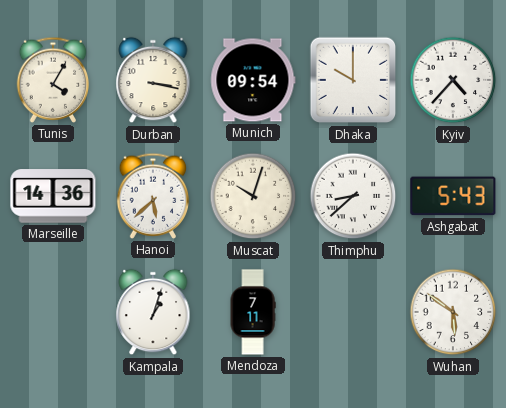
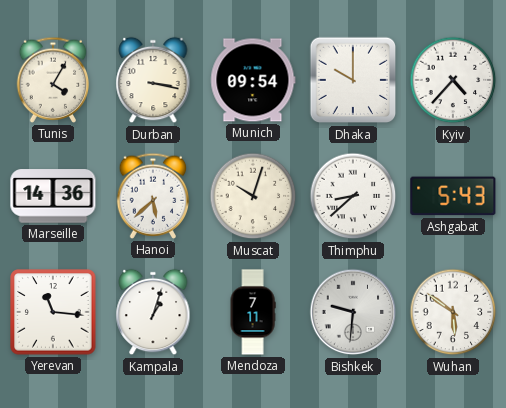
Yerevan: none -> 11:16 (53, 312)
Bishkek: none -> 9:31 (353, 312)
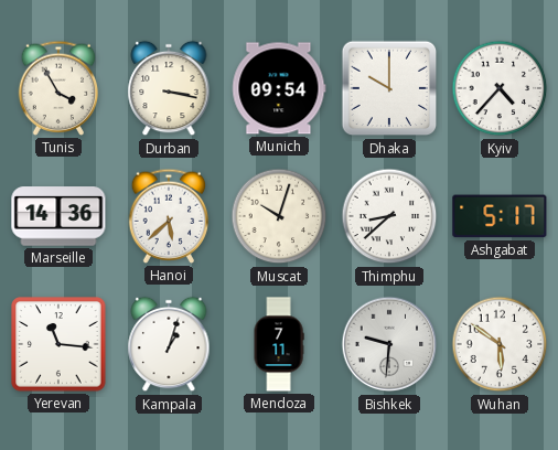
Tunis: 4:05 -> 3:55 (58, 88)
Ashgabat: 5:43 -> 5:17 (500, 216)
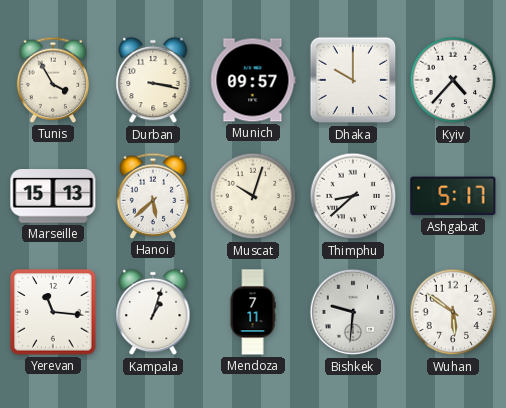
Munich: 09:54 -> 09:57 (253, 80)
Marseille: 14:36 -> 15:13 (53, 196)
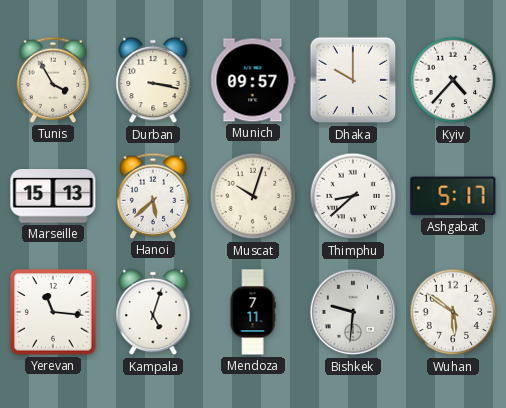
Kampala: 1:03 -> 5:03 (153, 312)
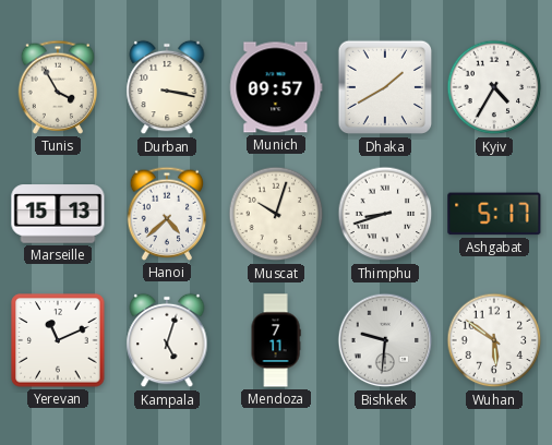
Dhaka: 10:00 -> 1:40 (385, 87)
Kyiv: 4:37 -> 4:35 (494, 87)
Hanoi: 5:38 -> 4:38 (167, 214)
Thimphu: 8:38 -> 8:42 (385, 214)
Yerevan: 11:16 -> 11:11 (58, 340)
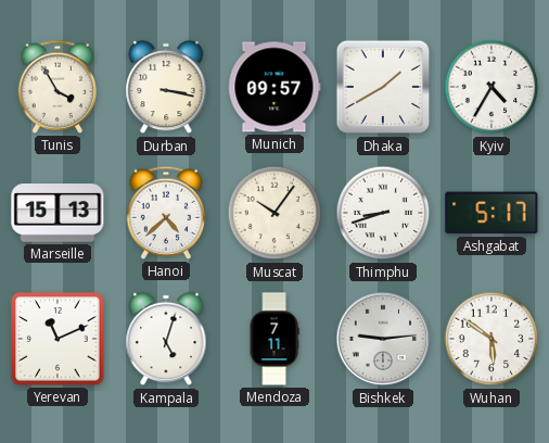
Muscat: 10:03 -> 10:06 (274, 213)
Bishkek: 9:31 -> 9:14 (383, 339)
